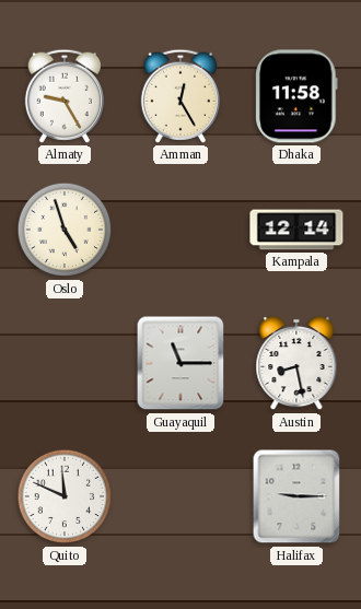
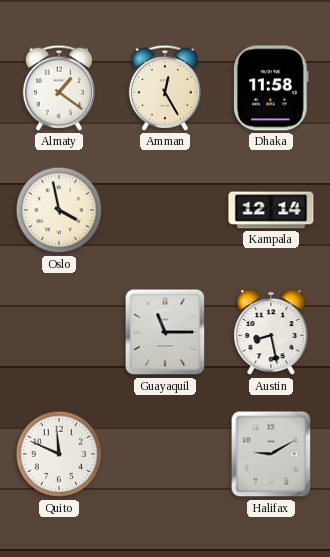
Almaty: 9:25 -> 1:21 (59, 88)
Oslo: 4:57 -> 3:58 (59, 210)
Halifax: 9:15 -> 9:10 (271, 454)
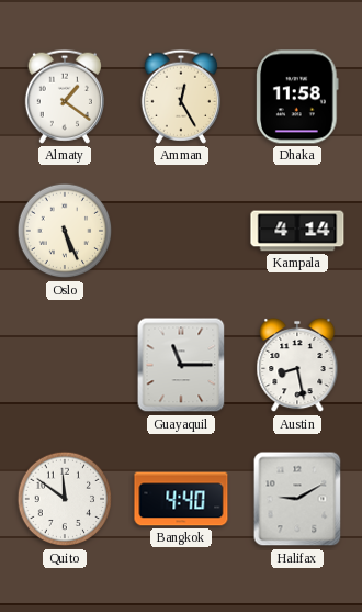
Oslo: 3:58 -> 5:26 (65, 231)
Kampala: 12:14 -> 4:14 (297, 231)
Quito: 11:49 -> 11:51 (65, 499)
Bangkok: none -> 4:40 (181, 499)
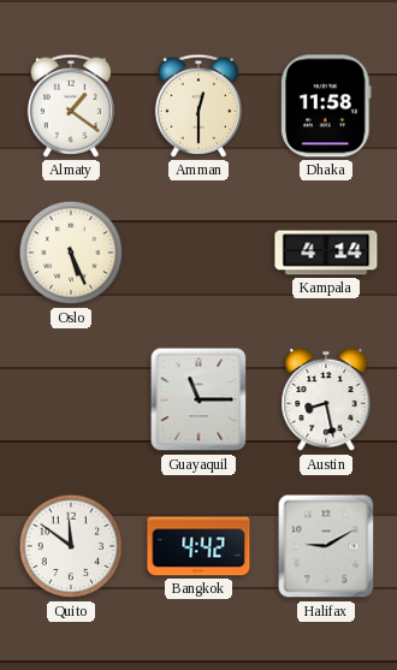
Amman: 12:25 -> 12:30 (198, 106)
Bangkok: 4:40 -> 4:42 (198, 546)
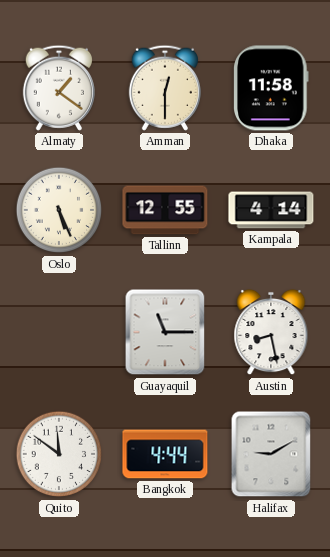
Tallinn: none -> 12:55 (165, 210)
Bangkok: 4:42 -> 4:44 (165, 454)
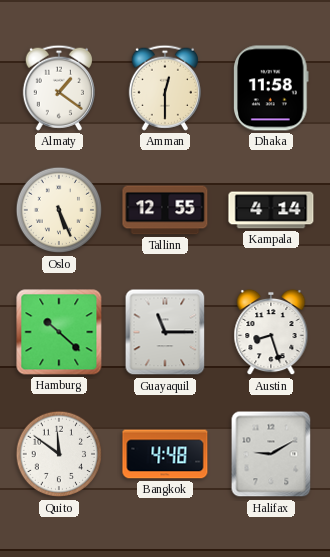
Hamburg: none -> 10:22 (59, 332)
Austin: 8:28 -> 8:27 (271, 332)
Bangkok: 4:44 -> 4:48 (165, 454)
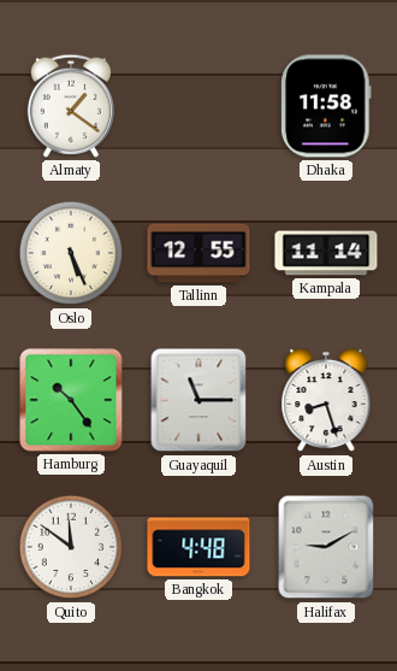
Amman: 12:30 -> none (165, 88)
Kampala: 4:14 -> 11:14 (326, 253)
Hamburg: 10:22 -> 10:24 (71, 400)
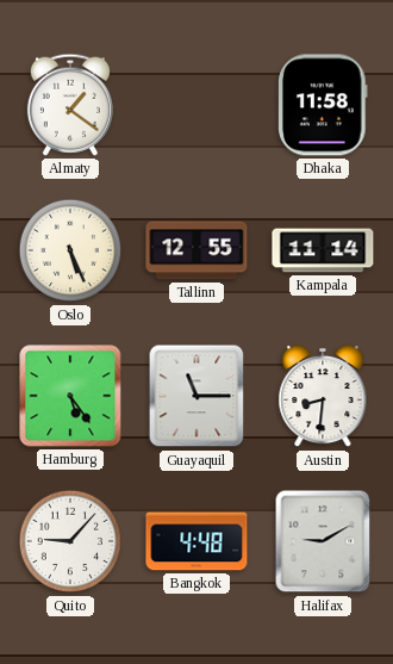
Hamburg: 10:24 -> 5:24 (70, 396)
Austin: 8:27 -> 8:31 (323, 396)
Quito: 11:51 -> 9:07 (70, 541)
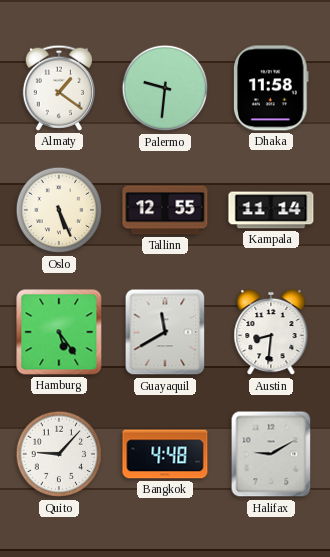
Palermo: none -> 9:31 (165, 88)
Guayaquil: 11:15 -> 11:40 (165, 332)
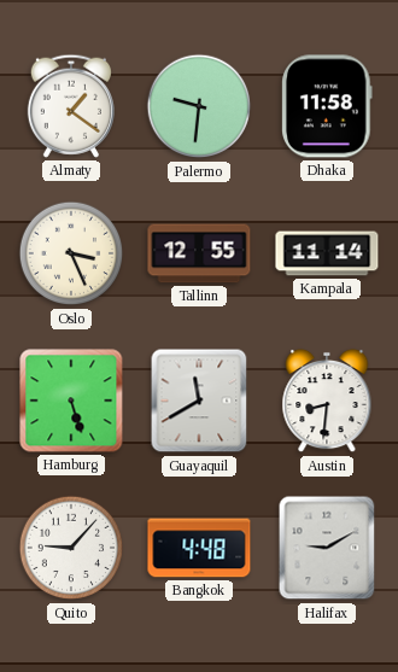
Oslo: 5:26 -> 3:26 (71, 253)
Hamburg: 5:24 -> 5:27 (71, 401)
